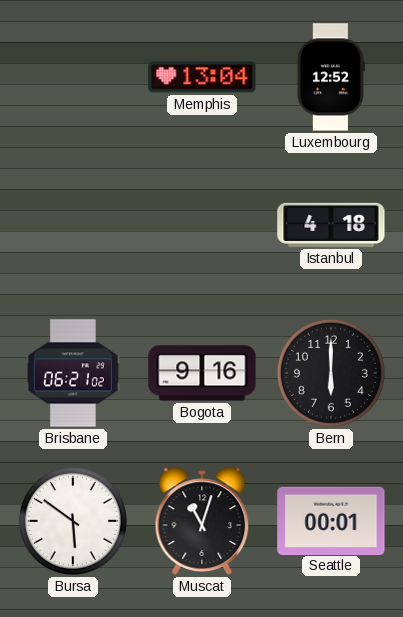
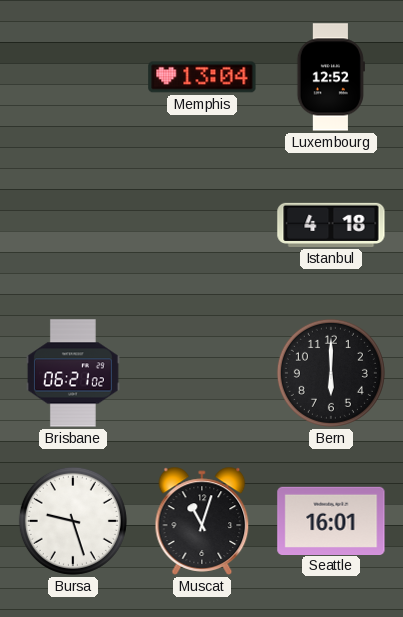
Bogota: 9:16 -> none (202, 373)
Bursa: 5:51 -> 9:27 (73, 521)
Seattle: 00:01 -> 16:01 (331, 520)
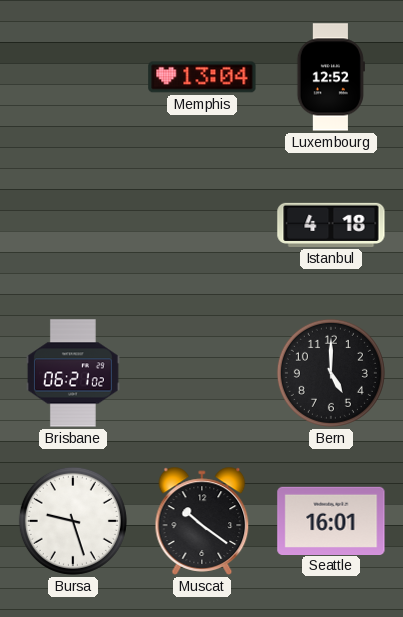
Bern: 6:00 -> 5:00 (331, 373)
Muscat: 11:03 -> 10:21 (202, 521)
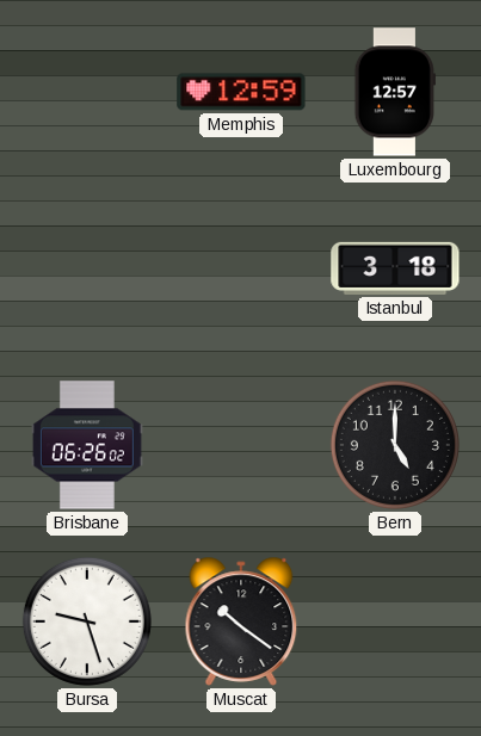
Memphis: 13:04 -> 12:59 (241, 92)
Luxembourg: 12:52 -> 12:57 (395, 92)
Istanbul: 4:18 -> 3:18 (395, 268)
Brisbane: 06:21 -> 06:26 (87, 445)
Seattle: 16:01 -> none (331, 520)
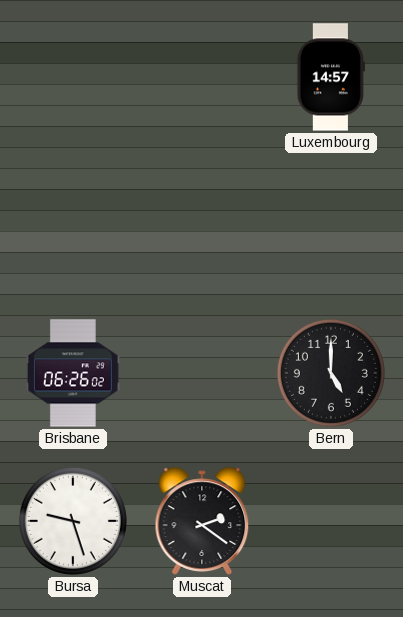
Memphis: 12:59 -> none (241, 92)
Luxembourg: 12:57 -> 14:57 (331, 77)
Istanbul: 3:18 -> none (395, 268)
Muscat: 10:21 -> 2:21 (202, 521)
